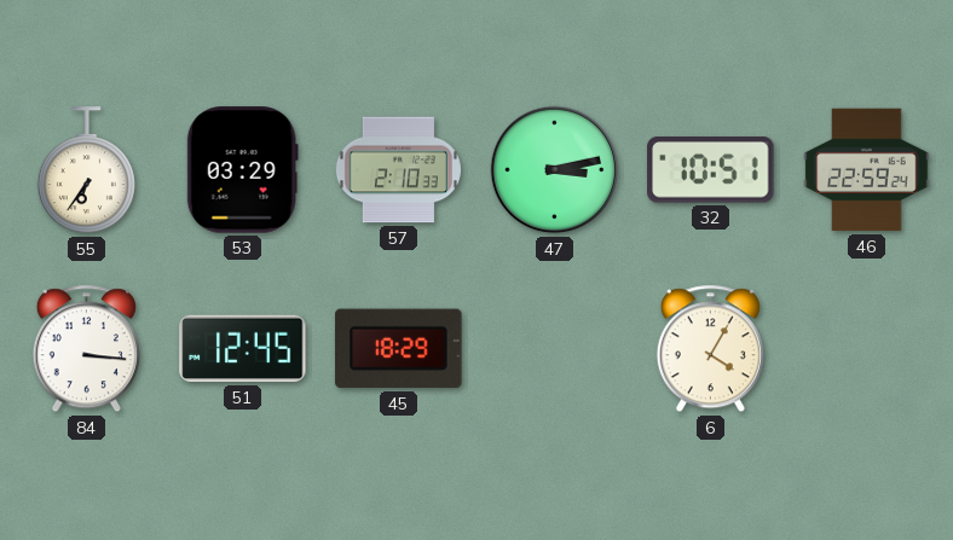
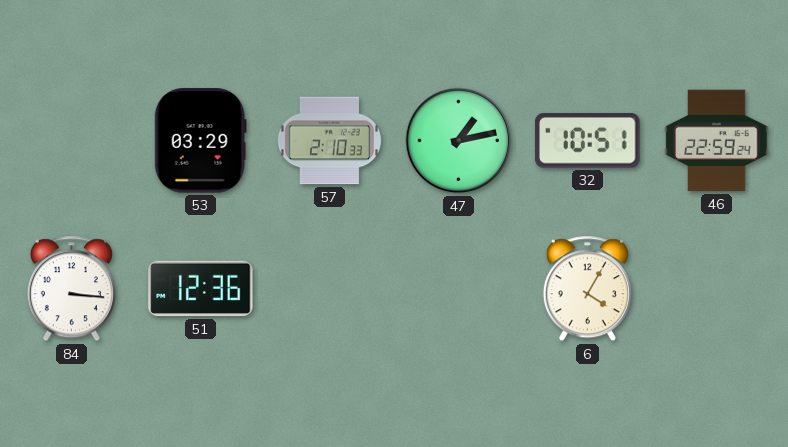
55: 6:36 -> none (86, 170)
47: 3:13 -> 1:13 (459, 141)
51: 12:45 -> 12:36 (201, 289)
45: 18:29 -> none (399, 349)
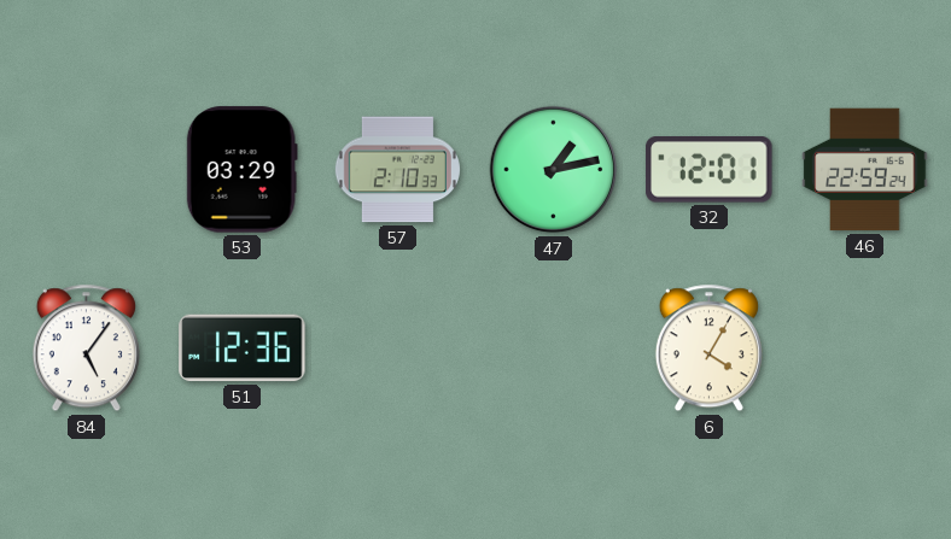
32: 10:51 -> 12:01 (710, 170)
84: 3:16 -> 5:06 (86, 348)
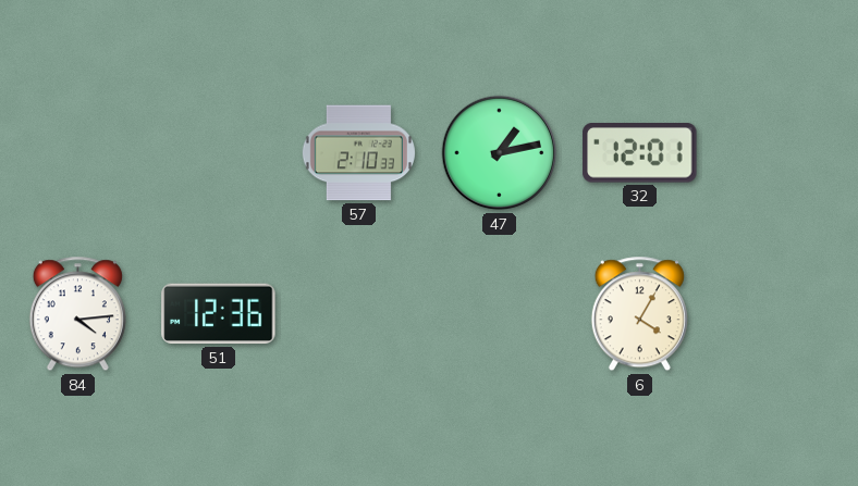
53: 03:29 -> none (241, 170)
46: 22:59 -> none (865, 170)
84: 5:06 -> 4:14 (77, 314)
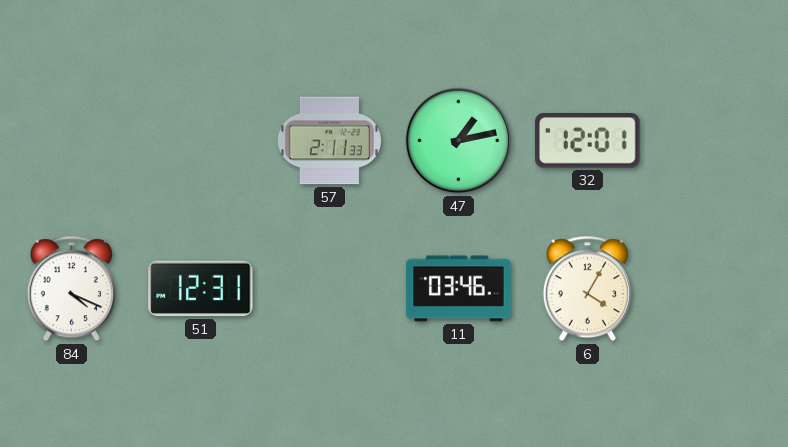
57: 2:10 -> 2:11 (329, 141)
84: 4:14 -> 4:19 (71, 289)
51: 12:36 -> 12:31 (201, 289)
11: none -> 03:46 (459, 289)
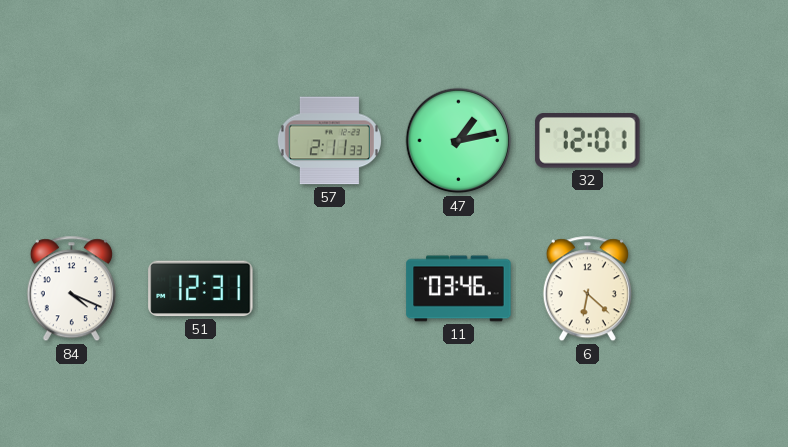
6: 4:05 -> 6:22 (587, 289)
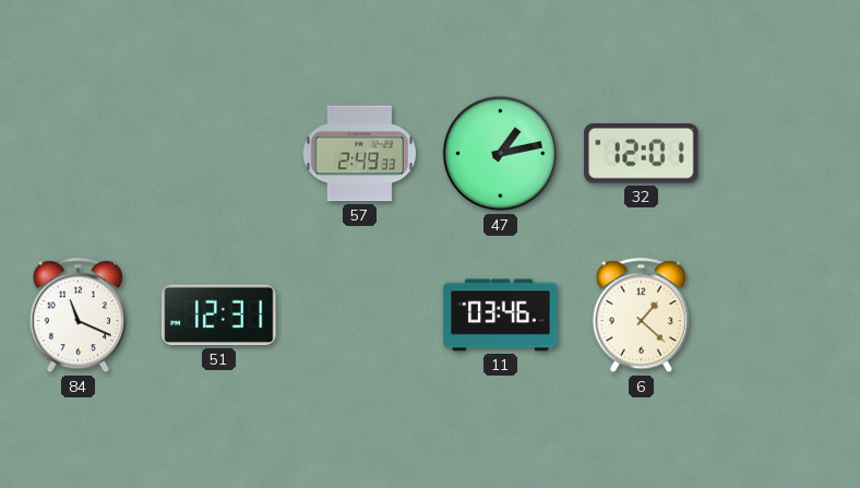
57: 2:11 -> 2:49 (359, 154)
84: 4:19 -> 11:19 (77, 316)
6: 6:22 -> 1:22 (641, 316)
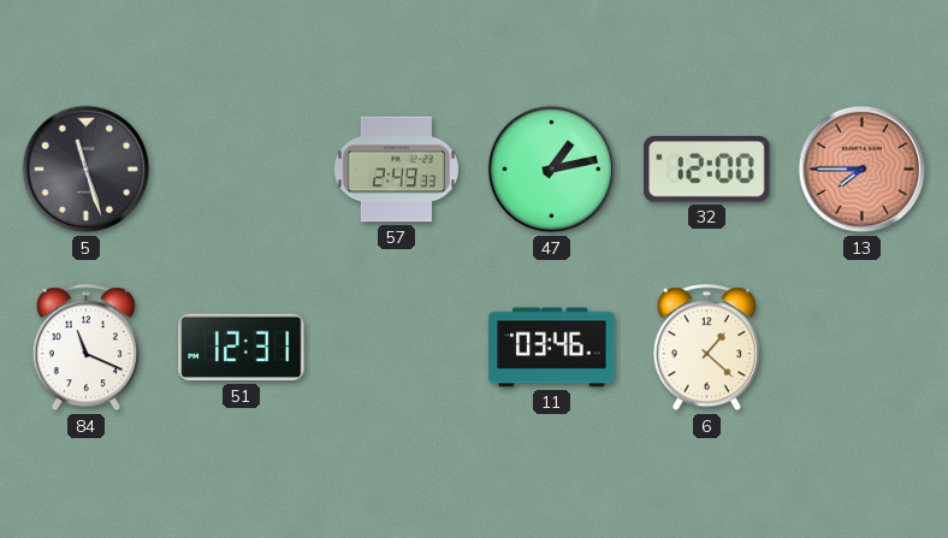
5: none -> 11:27 (87, 170)
32: 12:01 -> 12:00 (707, 170)
13: none -> 7:45 (863, 170)
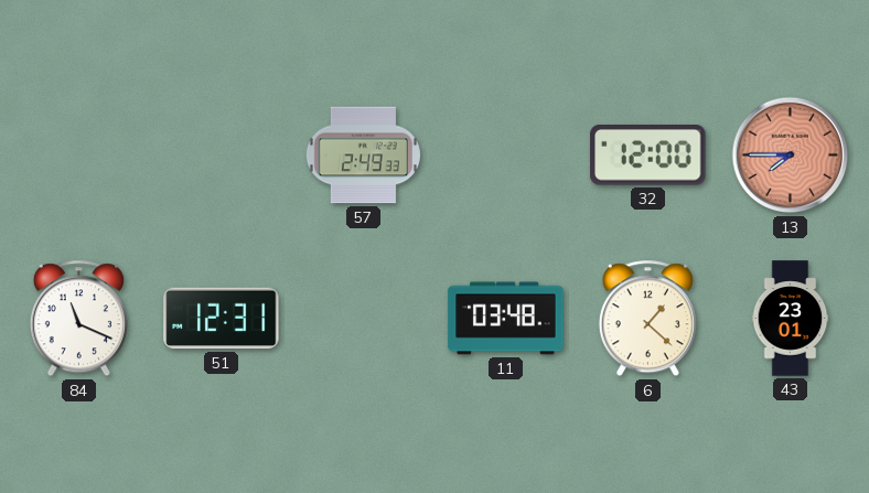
5: 11:27 -> none (87, 170)
47: 1:13 -> none (552, 170)
11: 03:46 -> 03:48 (506, 319)
43: none -> 23:01 (791, 319)
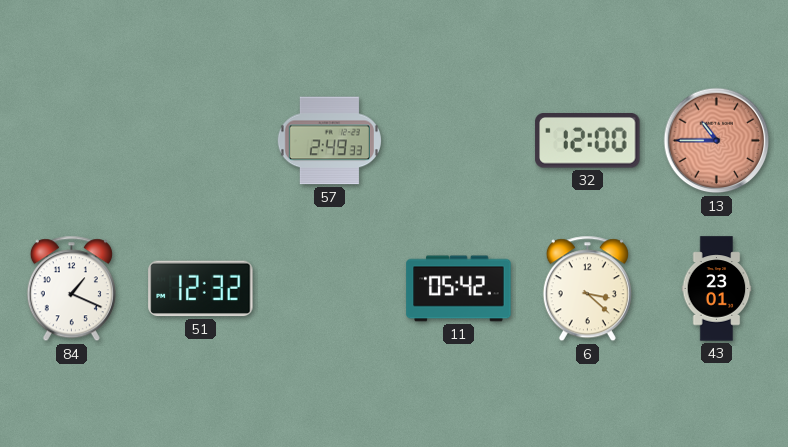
13: 7:45 -> 10:45 (717, 141)
84: 11:19 -> 1:19 (71, 289)
51: 12:31 -> 12:32 (201, 289)
11: 03:48 -> 05:42 (459, 289)
6: 1:22 -> 3:22 (587, 289)
